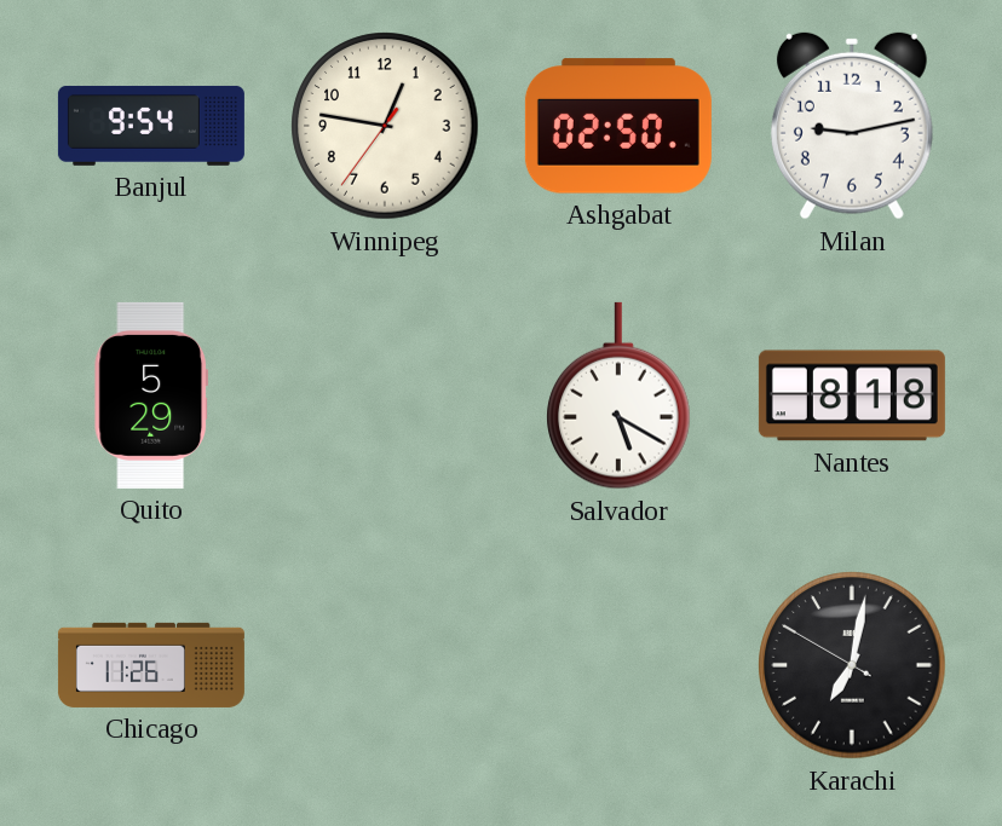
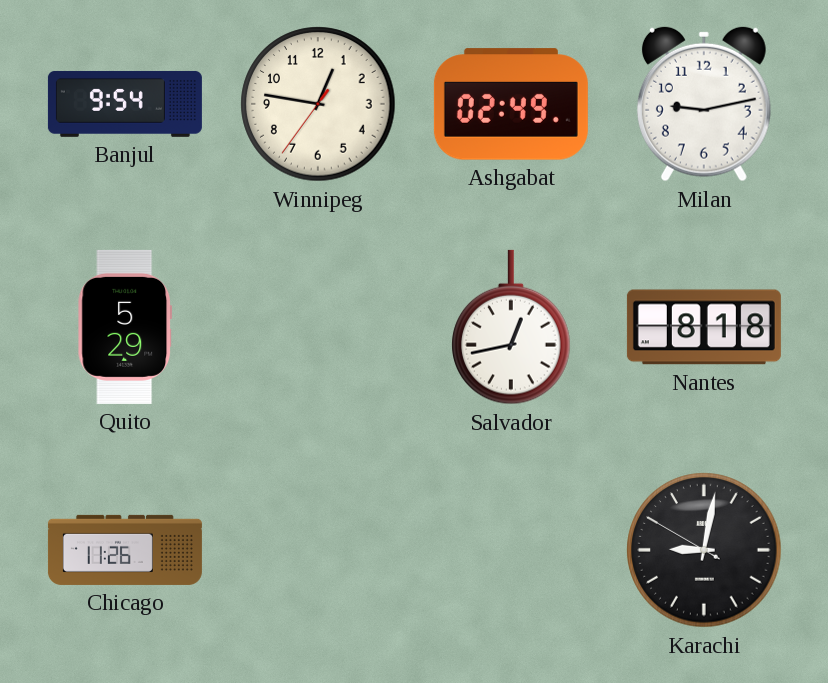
Ashgabat: 02:50 -> 02:49 (511, 104)
Salvador: 5:20 -> 12:43 (512, 327)
Karachi: 7:01 -> 9:01 (704, 550)
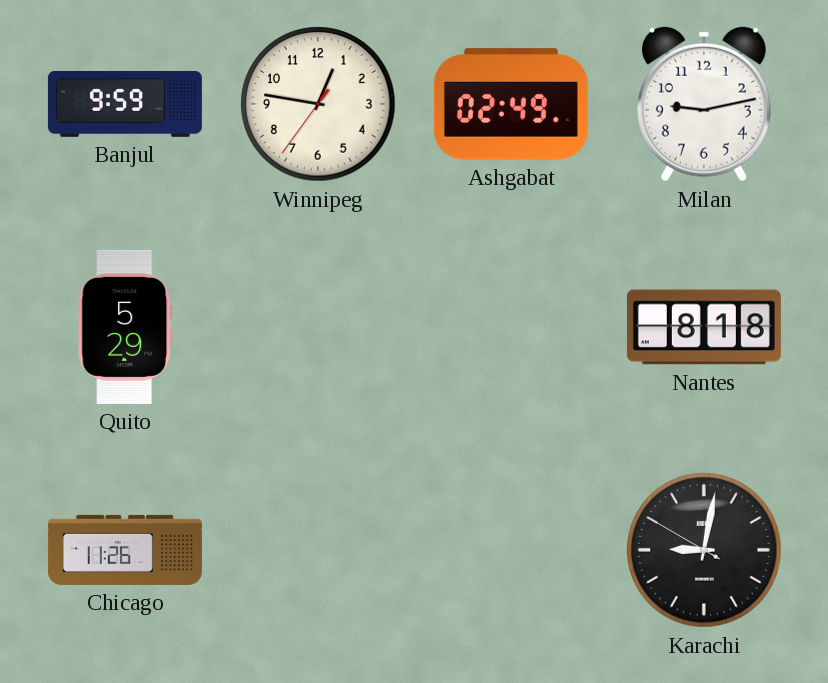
Banjul: 9:54 -> 9:59 (125, 104)
Salvador: 12:43 -> none (512, 327)
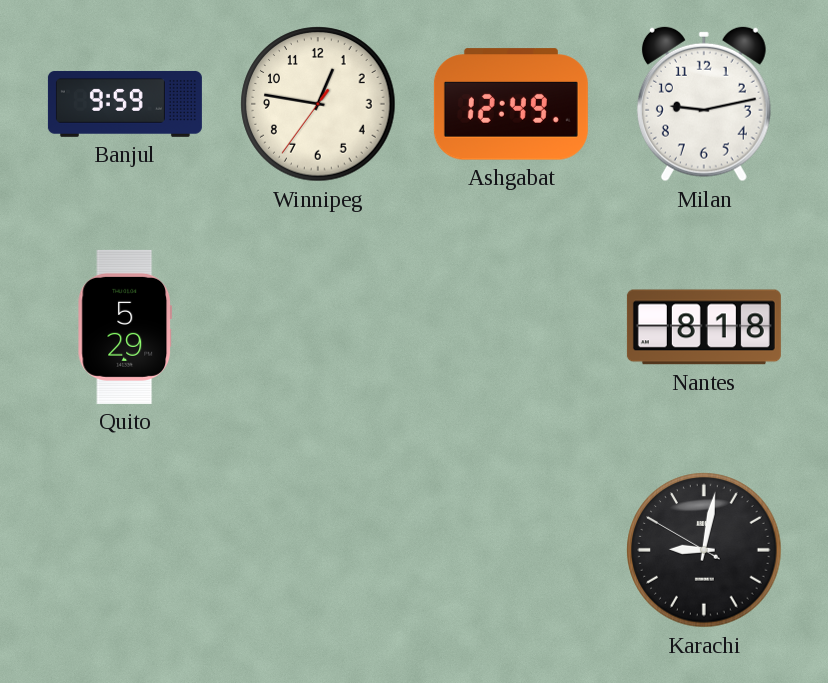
Ashgabat: 02:49 -> 12:49 (511, 104)
Chicago: 11:26 -> none (125, 550)
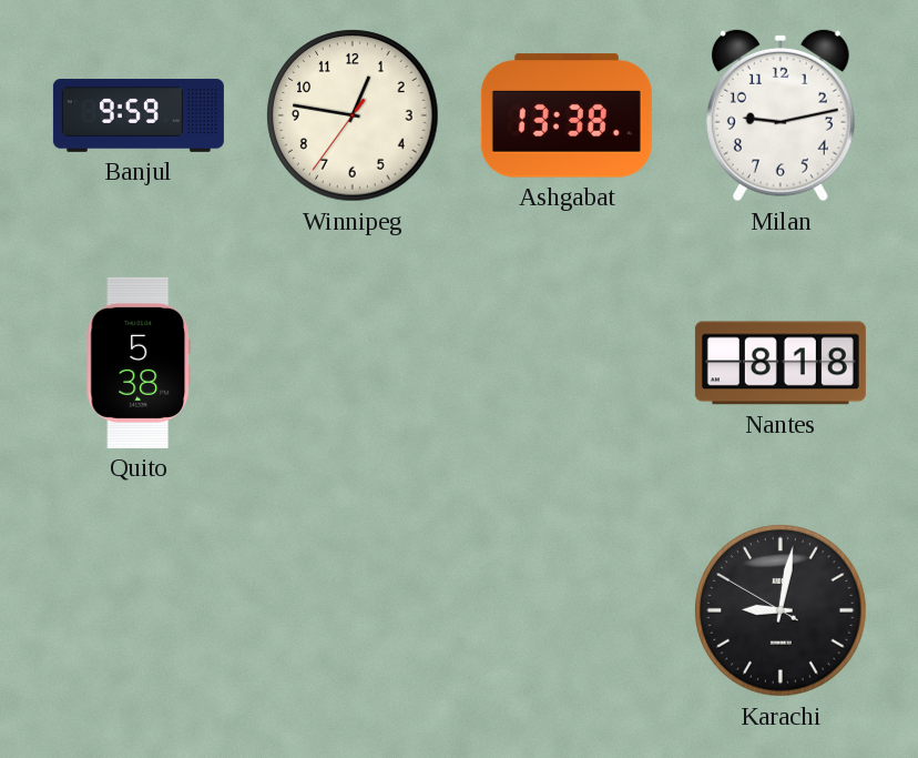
Ashgabat: 12:49 -> 13:38 (567, 115)
Quito: 5:29 -> 5:38 (139, 363)
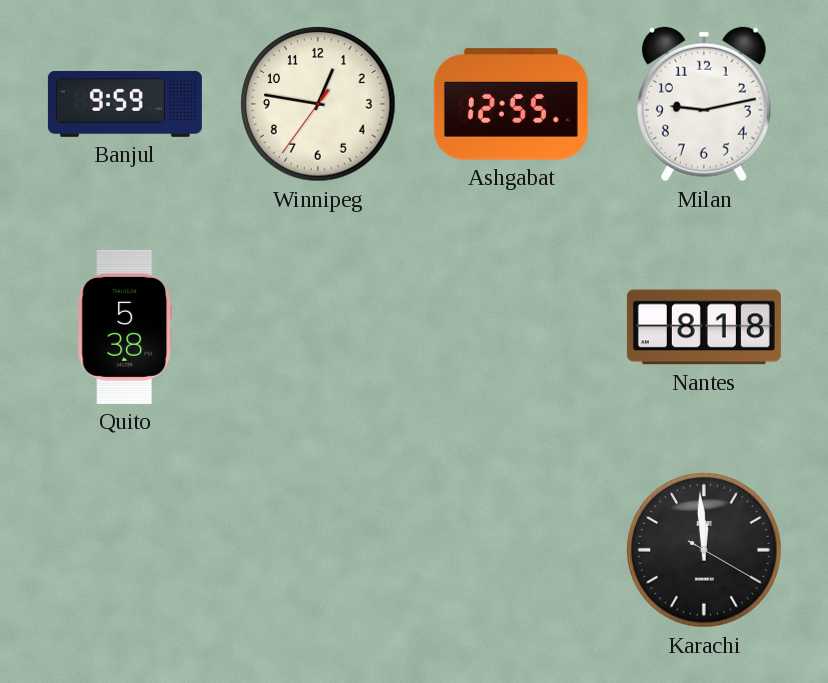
Ashgabat: 13:38 -> 12:55 (511, 104)
Karachi: 9:01 -> 11:59 (704, 550)
